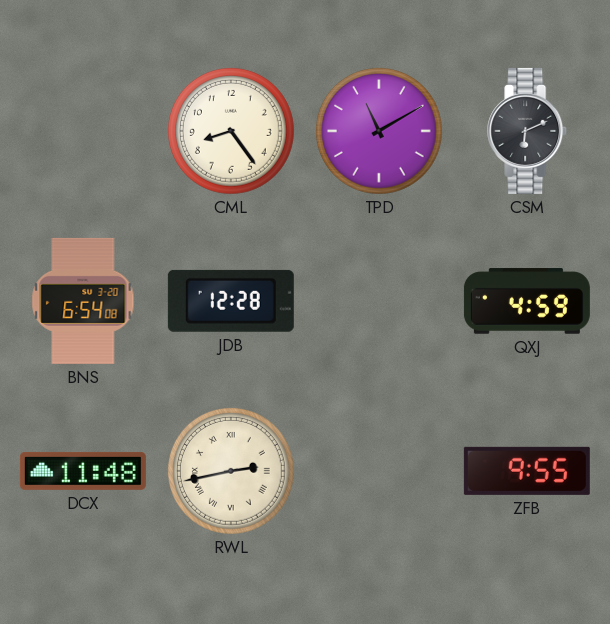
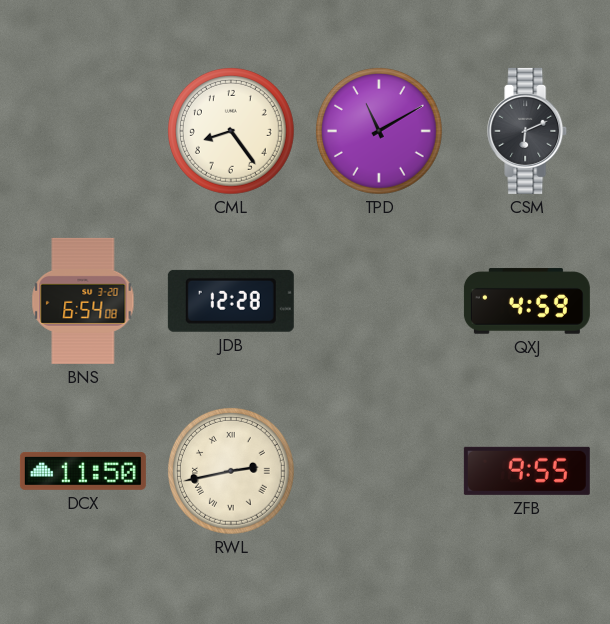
DCX: 11:48 -> 11:50 (83, 471)
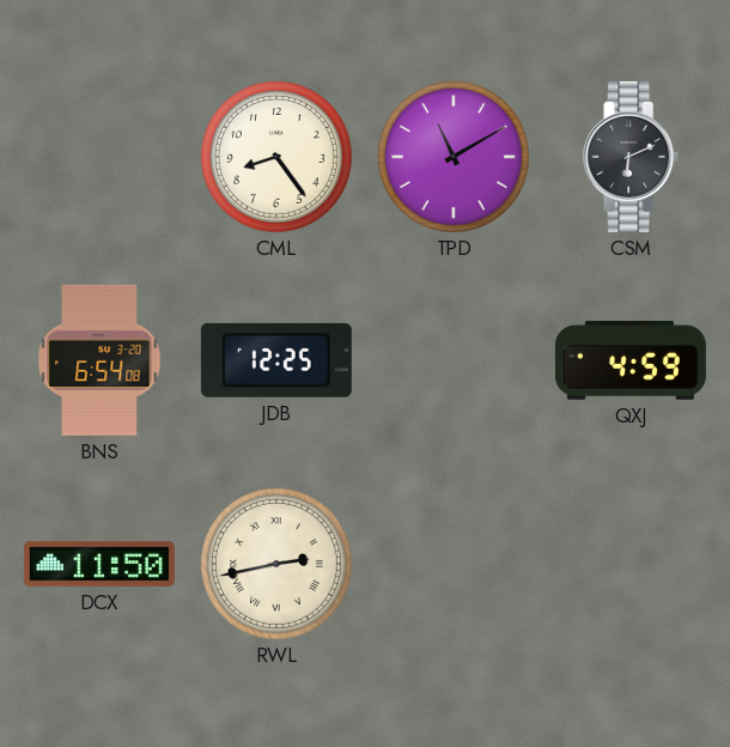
JDB: 12:28 -> 12:25 (276, 360)
ZFB: 9:55 -> none (527, 471)
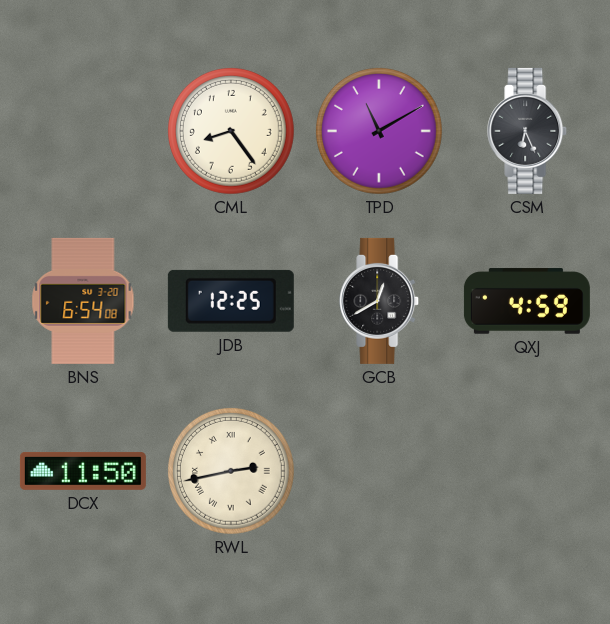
CSM: 6:11 -> 6:26 (528, 131)
GCB: none -> 12:40 (380, 301)
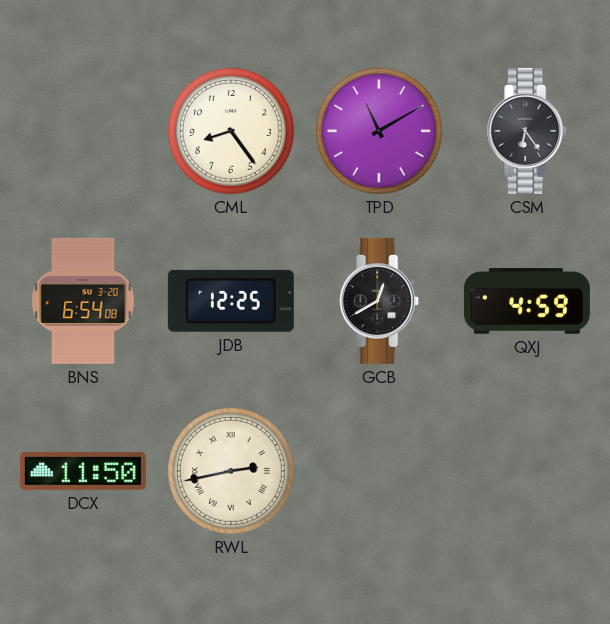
CSM: 6:26 -> 6:24 (528, 131)
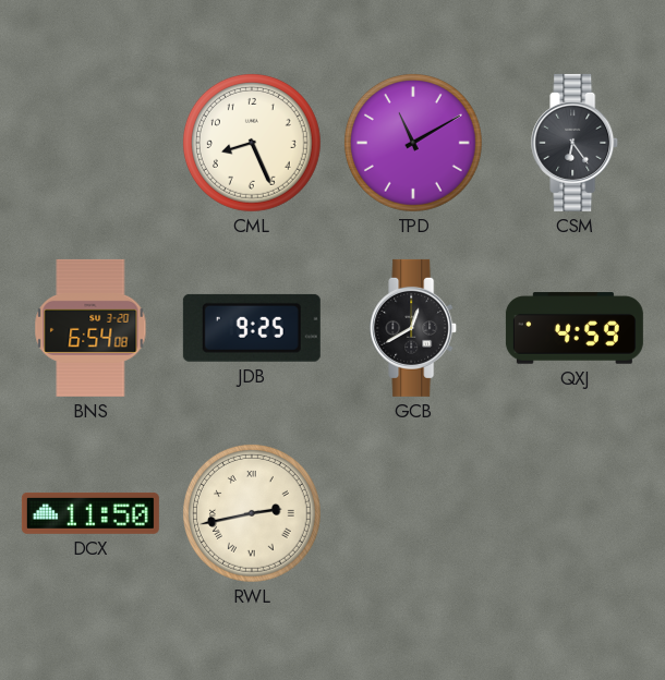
CML: 8:24 -> 8:26 (252, 143)
JDB: 12:25 -> 9:25 (252, 328)
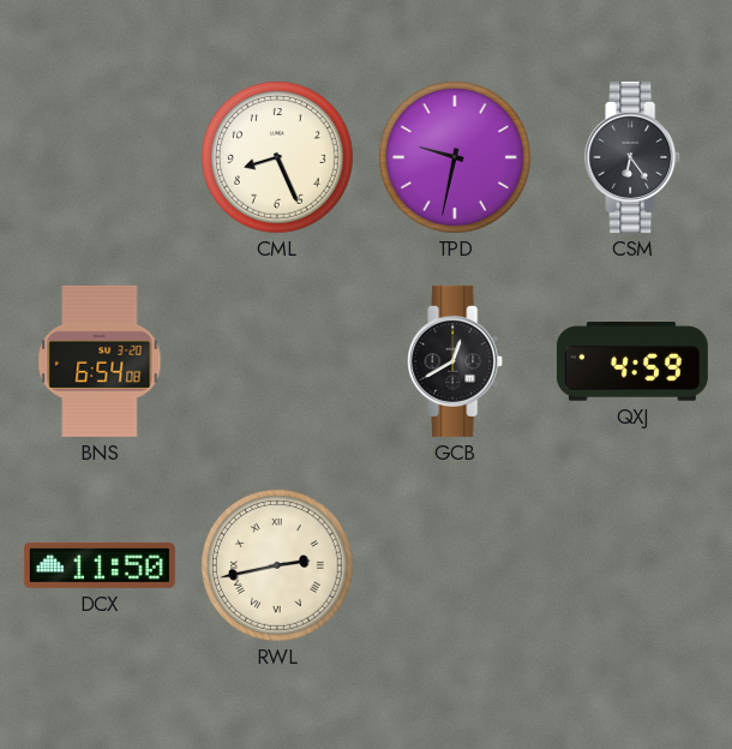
TPD: 11:10 -> 9:32 (455, 157)
JDB: 9:25 -> none (252, 328)
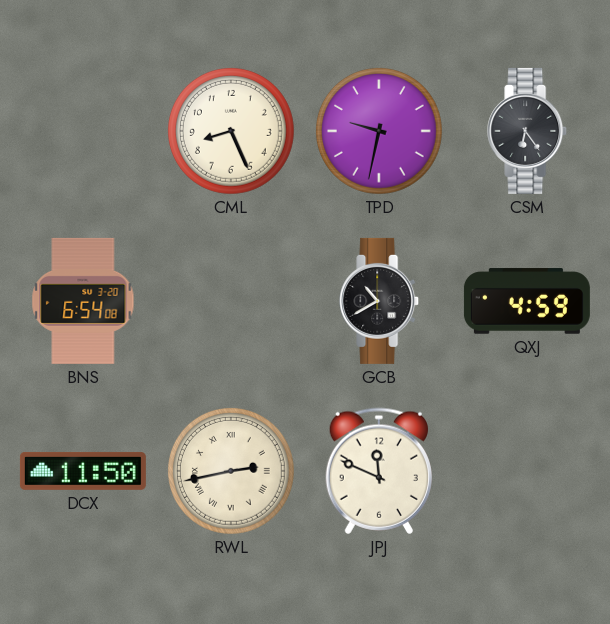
GCB: 12:40 -> 10:40 (380, 301)
JPJ: none -> 11:49 (379, 471)
